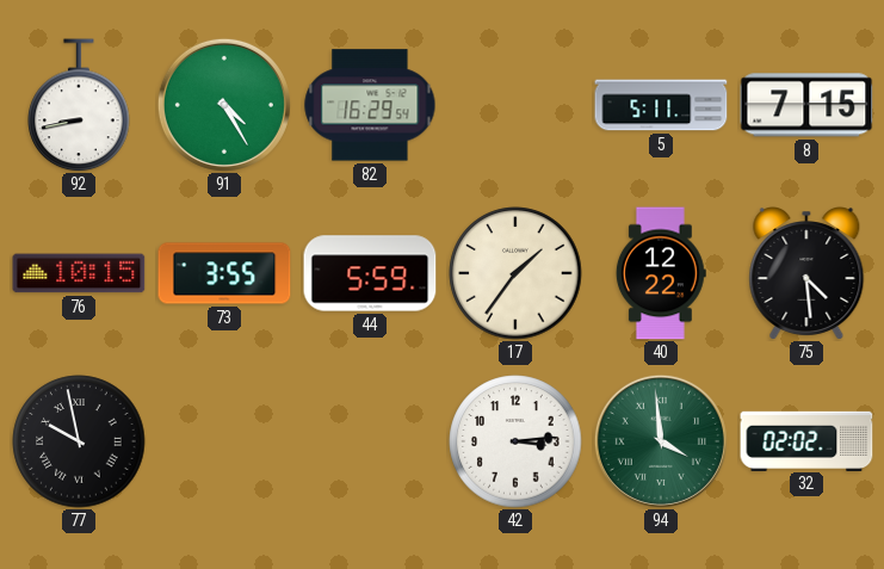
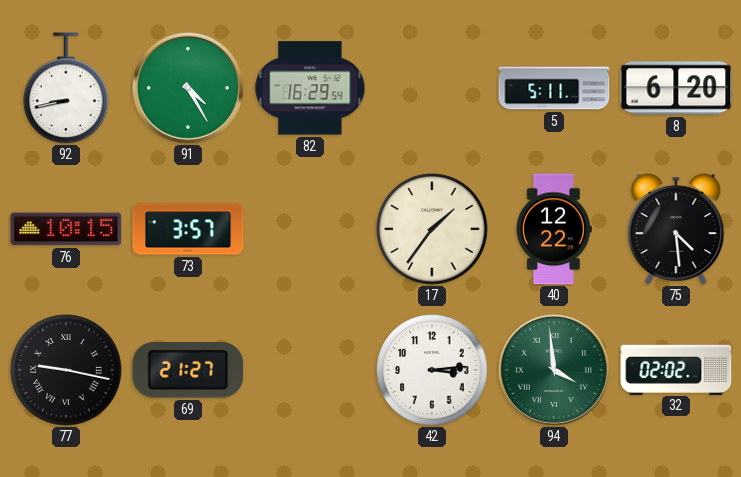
8: 7:15 -> 6:20 (676, 88)
73: 3:55 -> 3:57 (188, 229)
44: 5:59 -> none (370, 273)
77: 9:58 -> 9:17 (66, 370)
69: none -> 21:27 (188, 370)
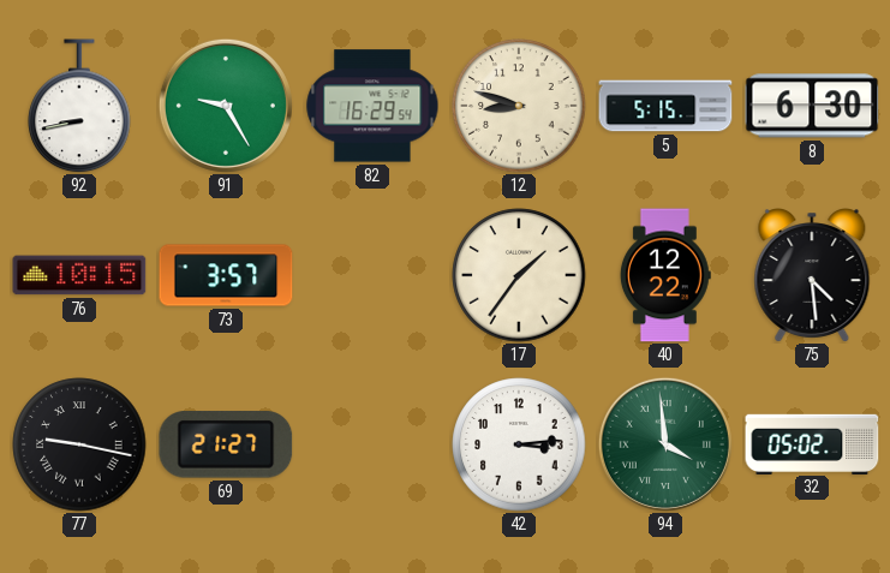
91: 4:25 -> 9:25 (226, 106)
12: none -> 8:48 (519, 106)
5: 5:11 -> 5:15 (665, 106)
8: 6:20 -> 6:30 (812, 106)
32: 02:02 -> 05:02 (812, 443)
